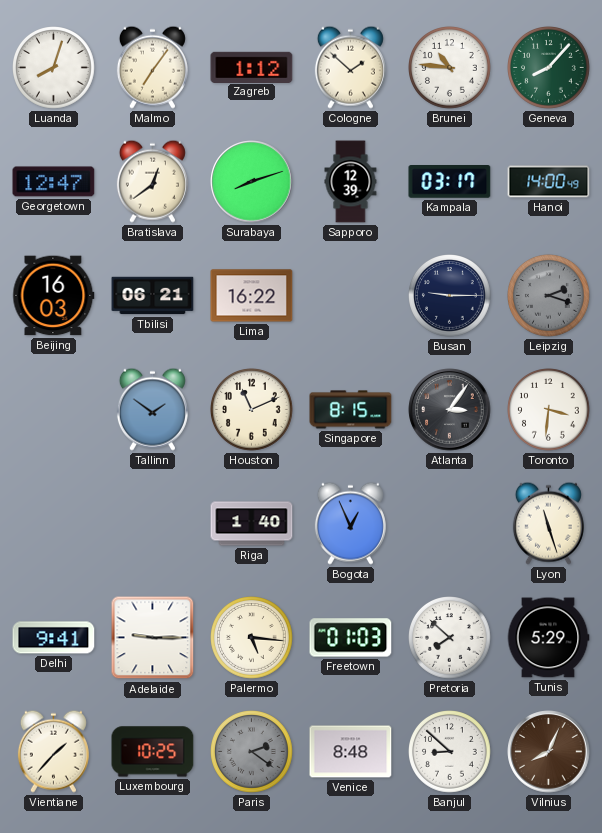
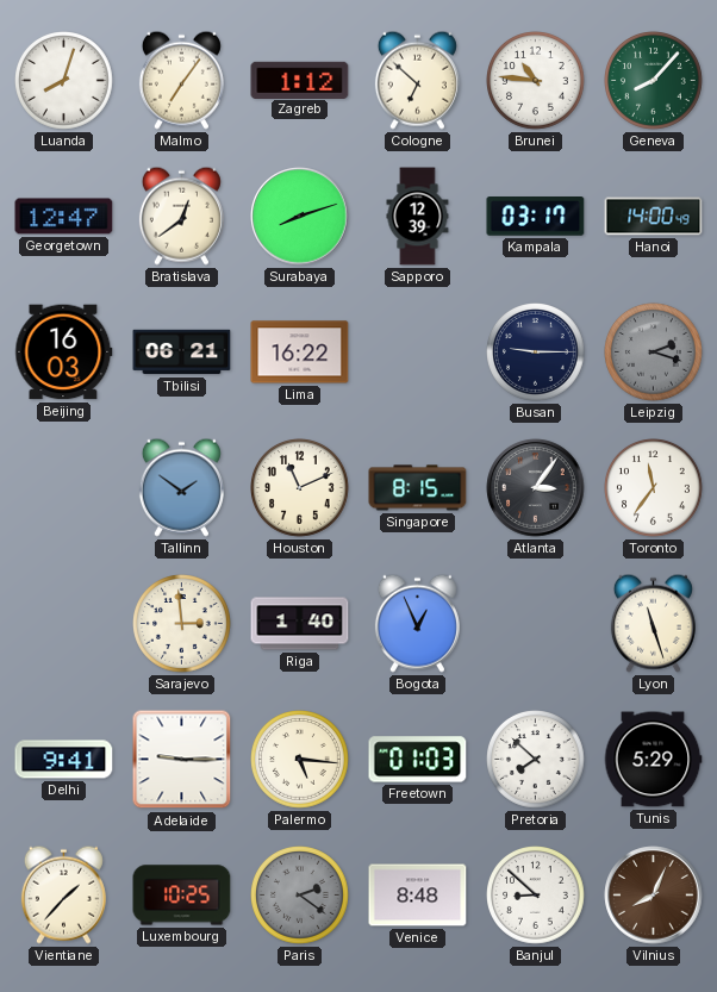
Cologne: 1:52 -> 6:52 (417, 80)
Toronto: 3:31 -> 11:36 (654, 488)
Sarajevo: none -> 2:59 (182, 624)
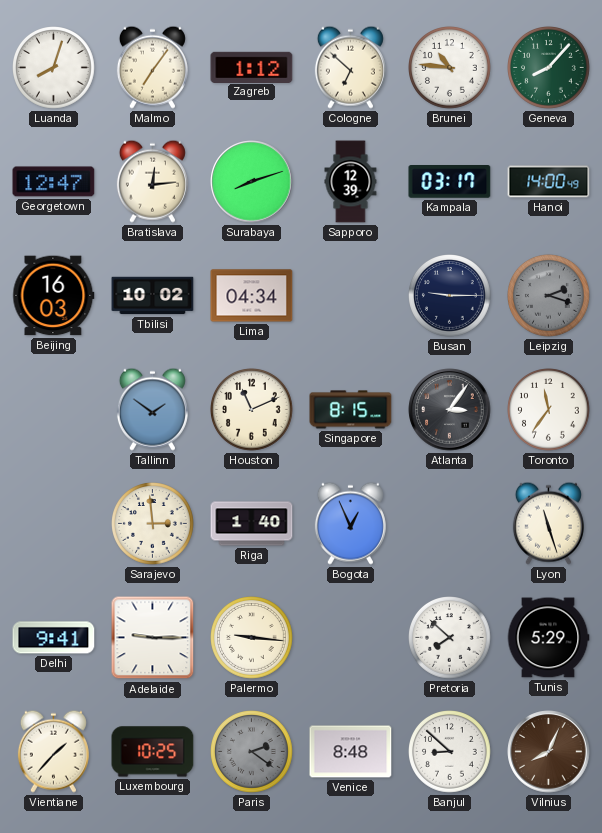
Bratislava: 12:39 -> 12:14 (152, 181)
Tbilisi: 06:21 -> 10:02 (153, 296)
Lima: 16:22 -> 04:34 (252, 296)
Palermo: 5:16 -> 9:16 (252, 638)
Freetown: 01:03 -> none (418, 760)
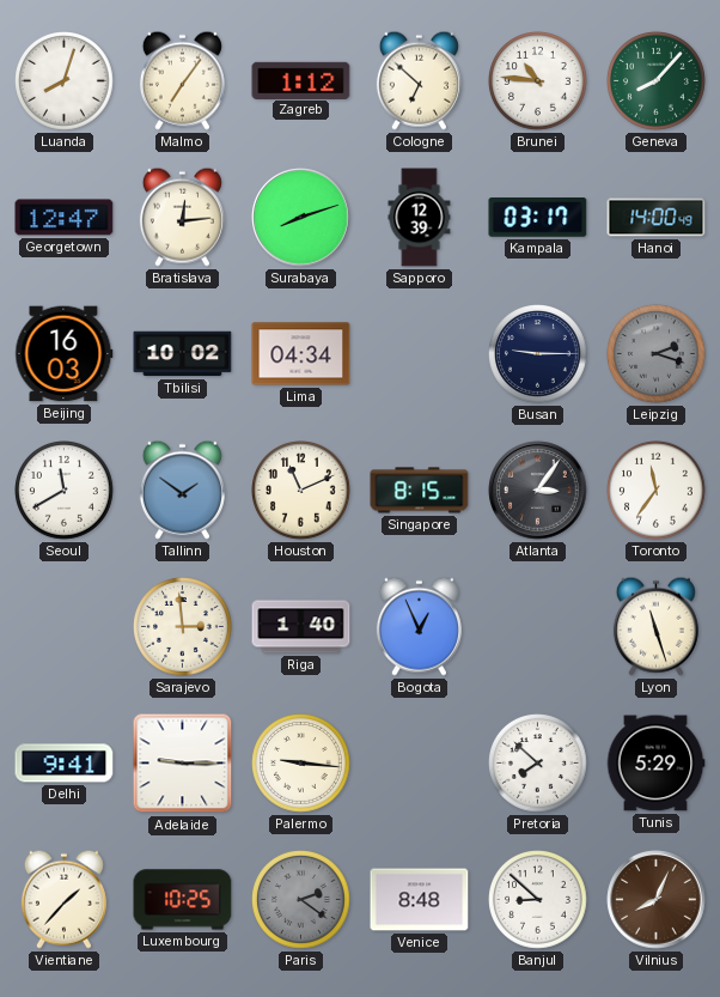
Seoul: none -> 11:40 (65, 491)
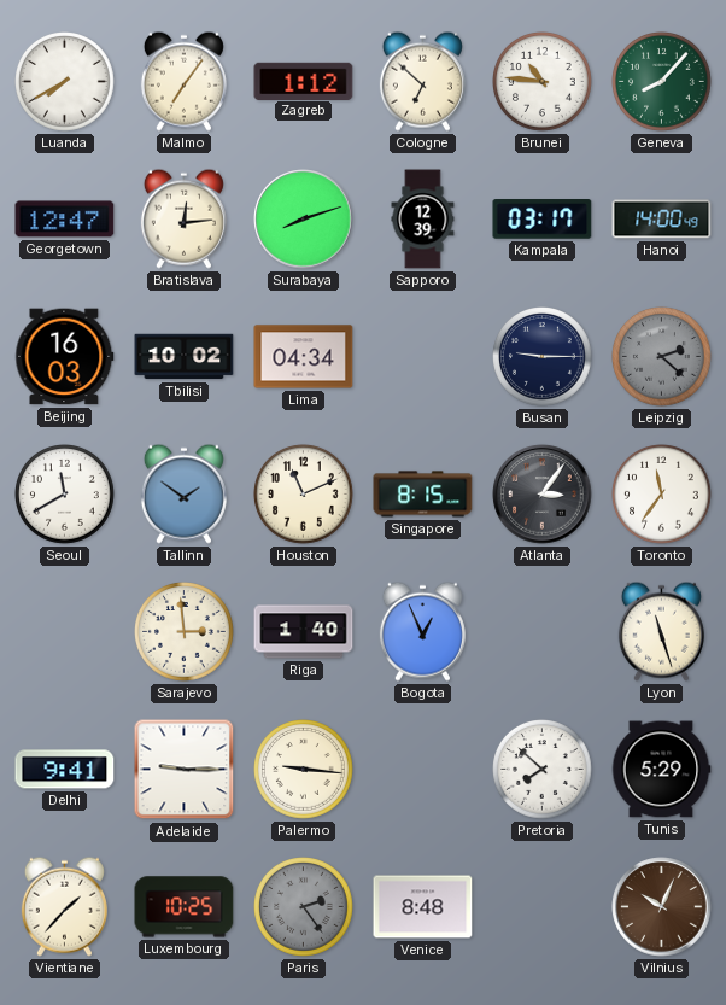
Luanda: 8:03 -> 7:40 (65, 82)
Leipzig: 2:18 -> 2:22 (662, 357)
Paris: 2:21 -> 2:24 (304, 907)
Banjul: 8:52 -> none (538, 900)
Vilnius: 8:04 -> 10:04 (662, 907)
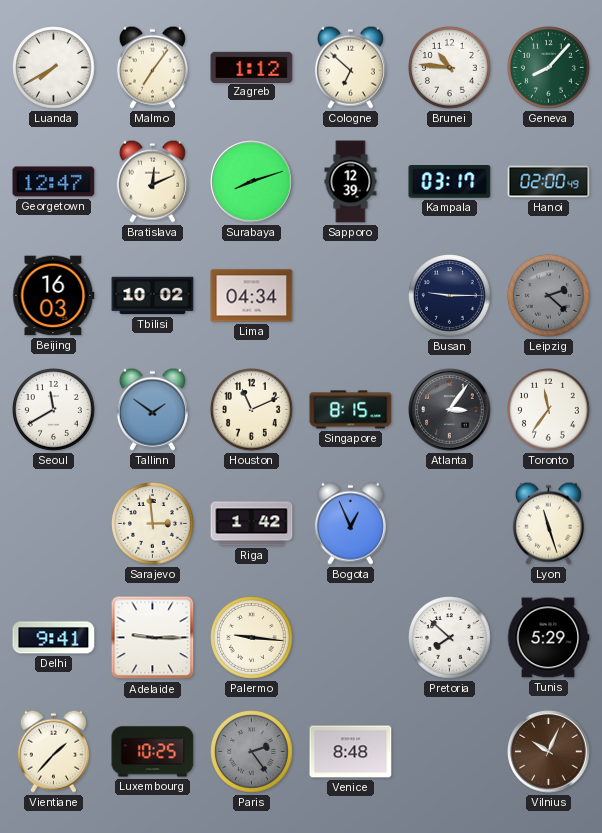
Bratislava: 12:14 -> 12:11 (152, 181)
Hanoi: 14:00 -> 02:00 (549, 182)
Riga: 1:40 -> 1:42 (252, 524)
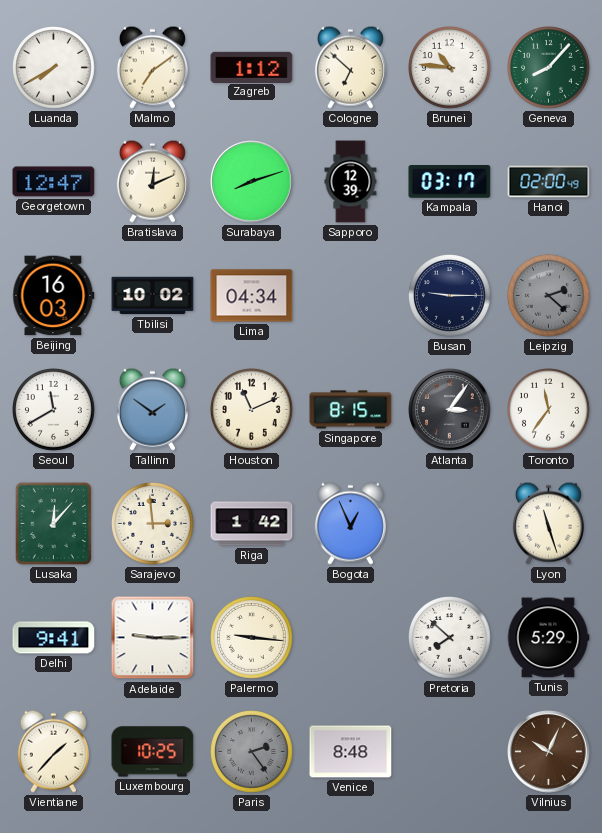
Malmo: 7:06 -> 7:09 (152, 67)
Lusaka: none -> 12:07 (53, 523)
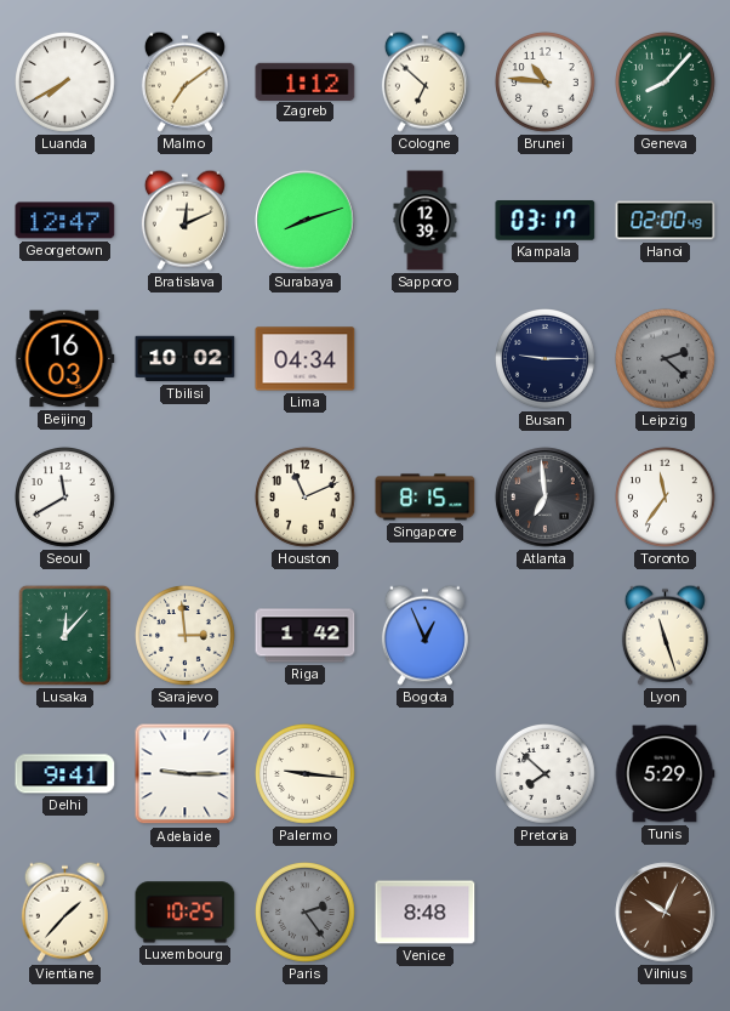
Tallinn: 1:51 -> none (152, 409)
Atlanta: 3:06 -> 6:59 (546, 498)
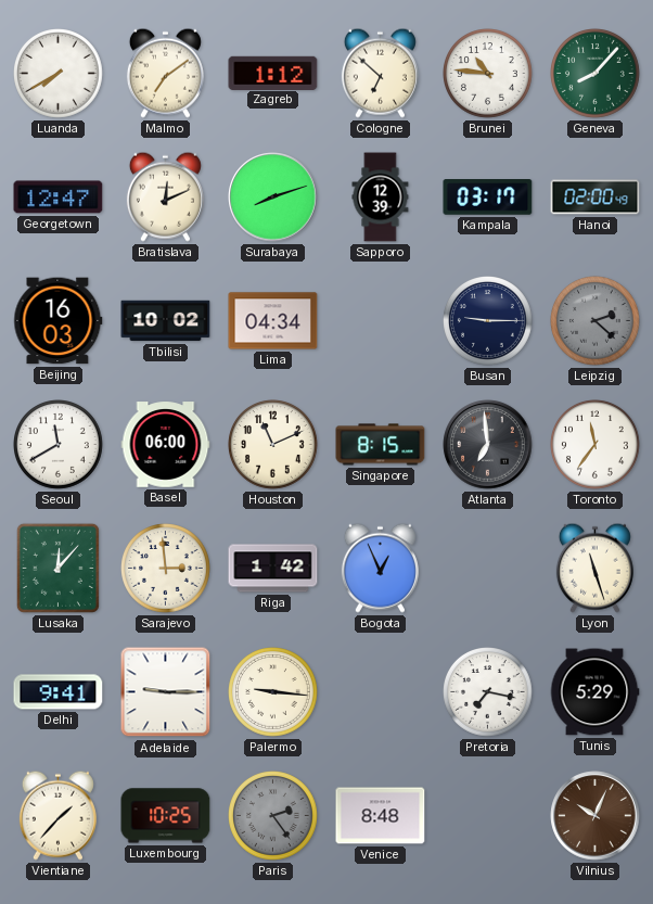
Basel: none -> 06:00 (166, 445)
Pretoria: 7:52 -> 7:17 (488, 692)
